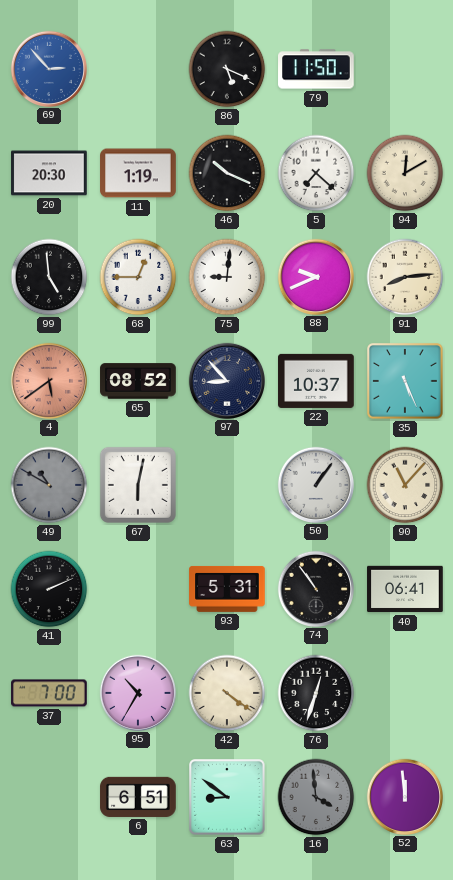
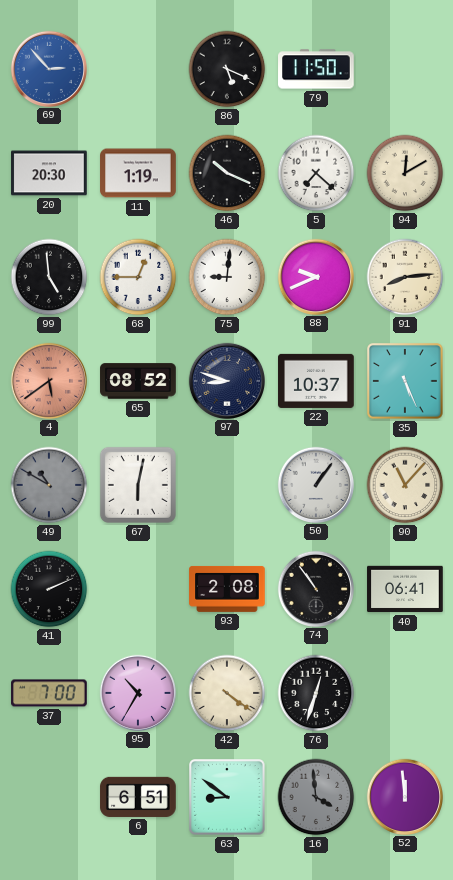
97: 8:53 -> 8:48 (226, 380)
93: 5:31 -> 2:08 (227, 589)
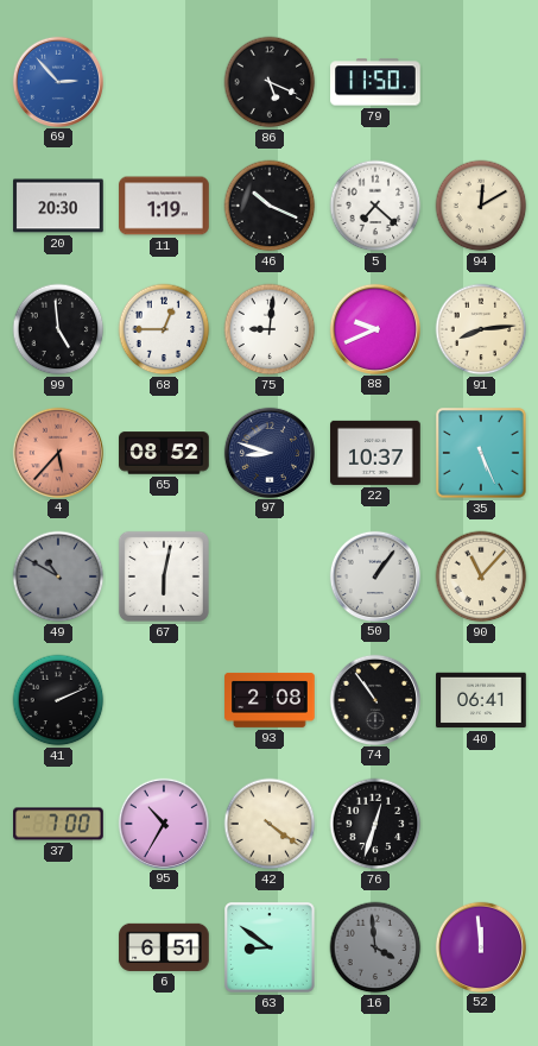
4: 5:39 -> 5:37 (57, 452)
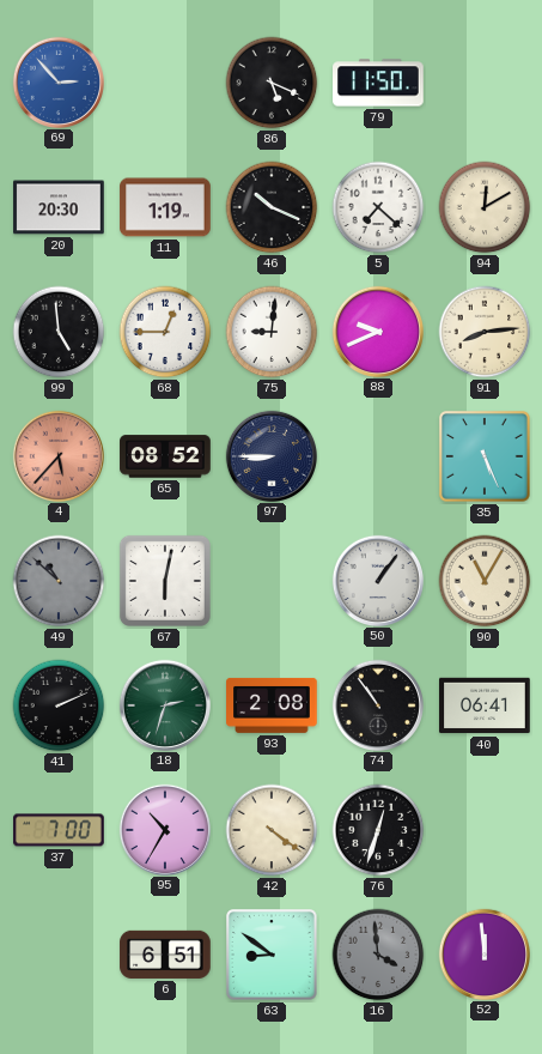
97: 8:48 -> 8:45 (270, 455)
22: 10:37 -> none (375, 453)
49: 10:50 -> 10:52 (59, 581)
90: 11:07 -> 11:05 (485, 581)
18: none -> 2:33 (164, 704)
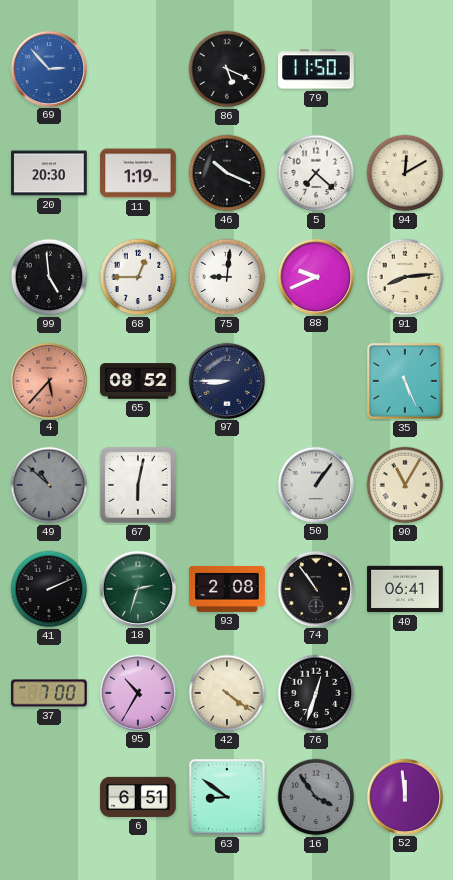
16: 3:59 -> 3:54 (316, 797)
